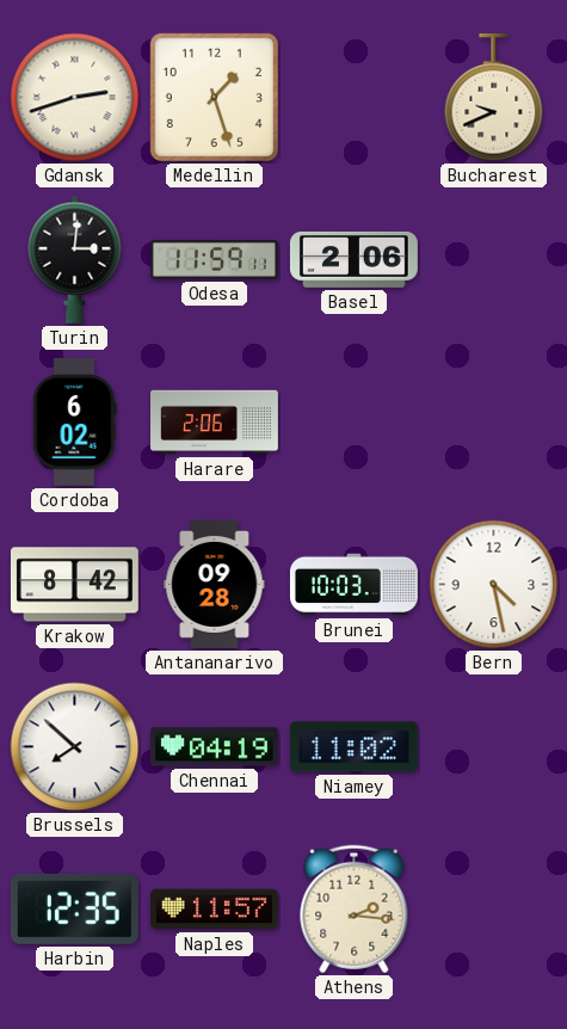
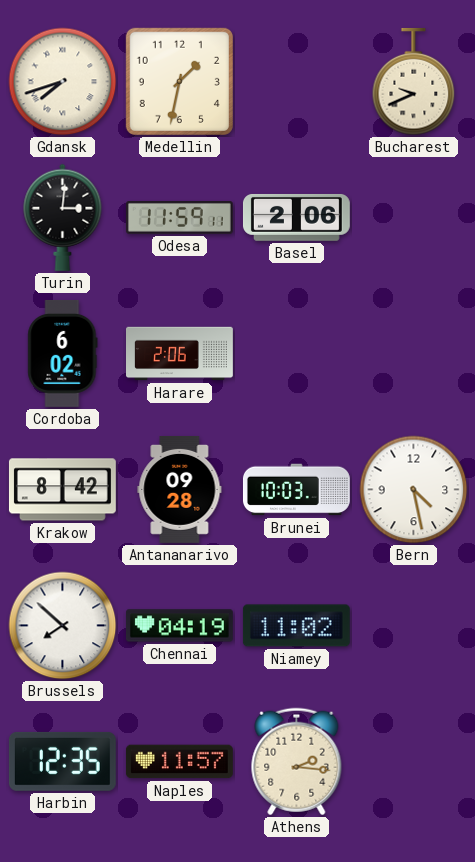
Gdansk: 2:42 -> 7:42 (63, 82)
Medellin: 1:27 -> 1:32 (179, 81)
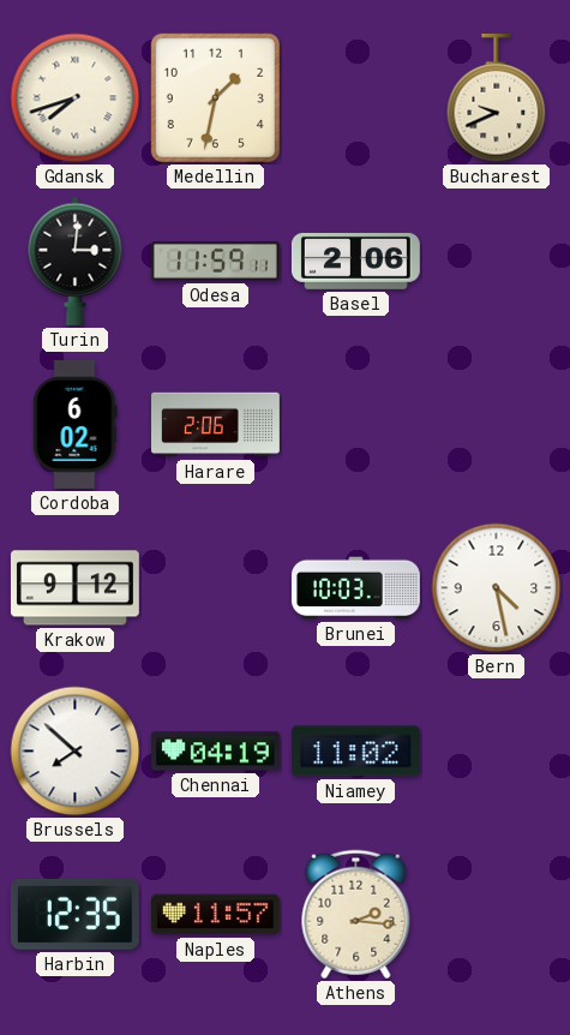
Krakow: 8:42 -> 9:12 (74, 588)
Antananarivo: 09:28 -> none (180, 489)
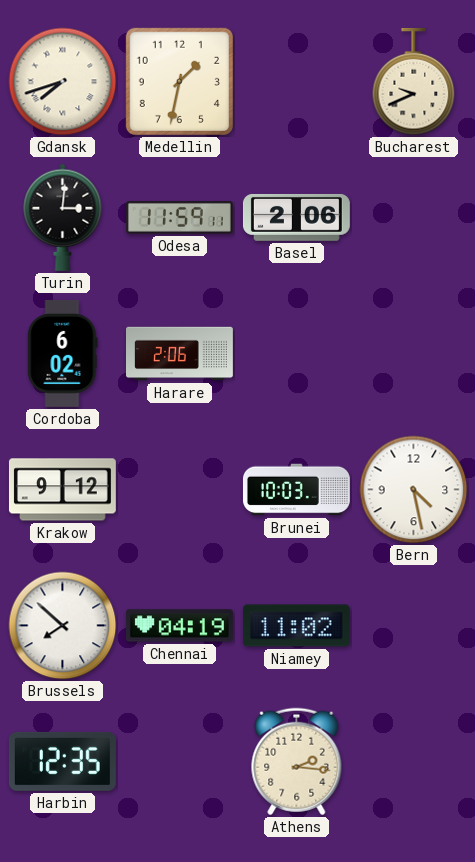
Naples: 11:57 -> none (215, 915)
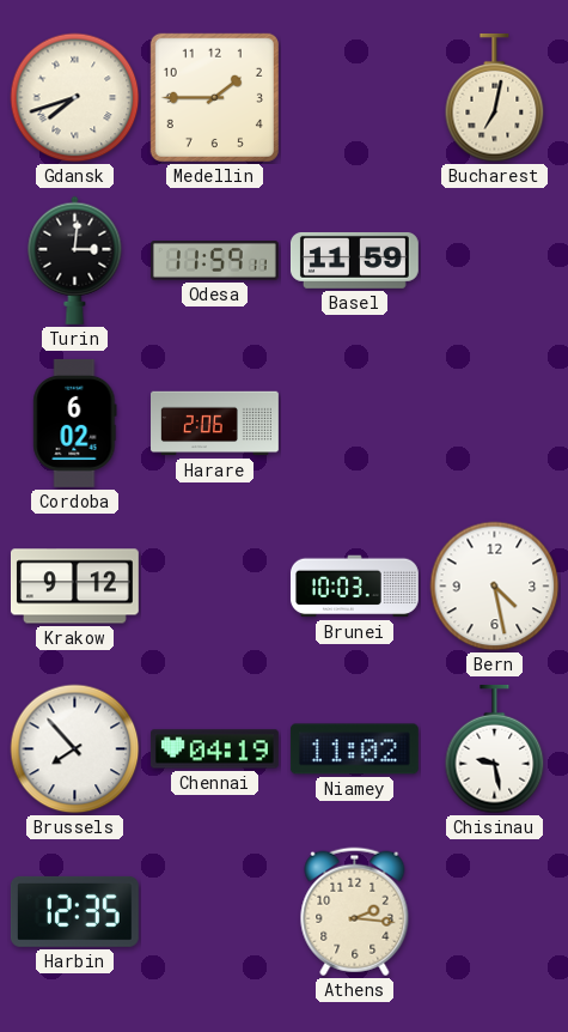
Medellin: 1:32 -> 1:45 (214, 97)
Bucharest: 9:41 -> 7:02 (495, 98)
Basel: 2:06 -> 11:59 (354, 260)
Brussels: 7:52 -> 7:53 (75, 749)
Chisinau: none -> 9:28 (495, 749)
